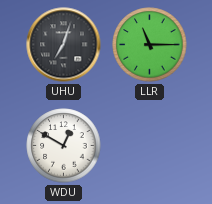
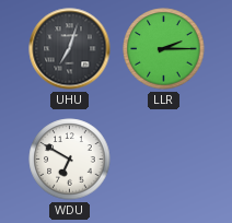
LLR: 11:15 -> 2:15 (164, 49)
WDU: 12:50 -> 6:50 (70, 160)
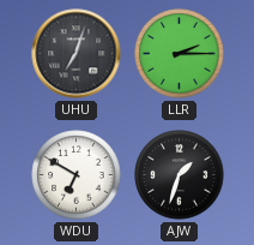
AJW: none -> 1:33 (180, 175)
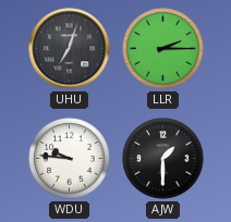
WDU: 6:50 -> 9:46 (70, 159)
AJW: 1:33 -> 1:30 (163, 159)
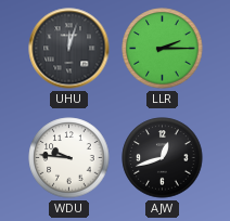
UHU: 7:03 -> 12:03 (69, 49)
AJW: 1:30 -> 12:42 (163, 158)
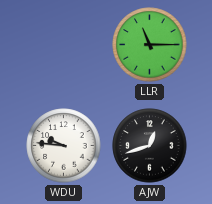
UHU: 12:03 -> none (69, 49)
LLR: 2:15 -> 11:15 (150, 45)
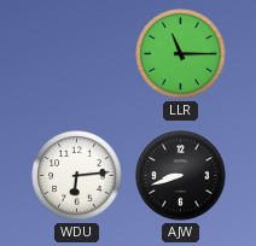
WDU: 9:46 -> 6:14 (77, 176)
AJW: 12:42 -> 8:42 (181, 176)
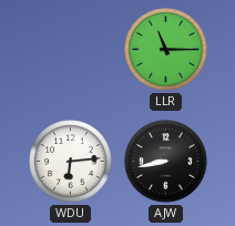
AJW: 8:42 -> 8:43 (166, 162)
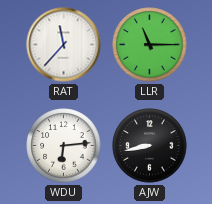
RAT: none -> 11:37 (64, 45)
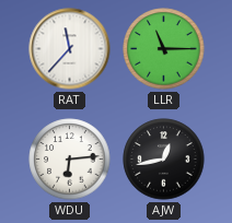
AJW: 8:43 -> 12:43 (164, 160)
